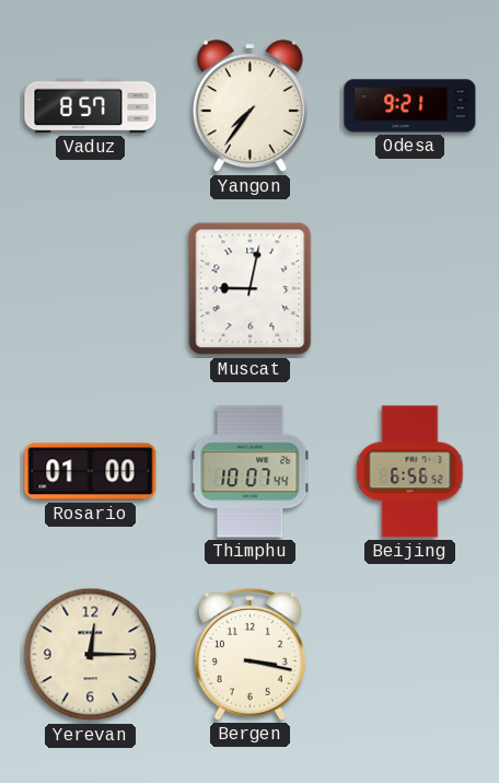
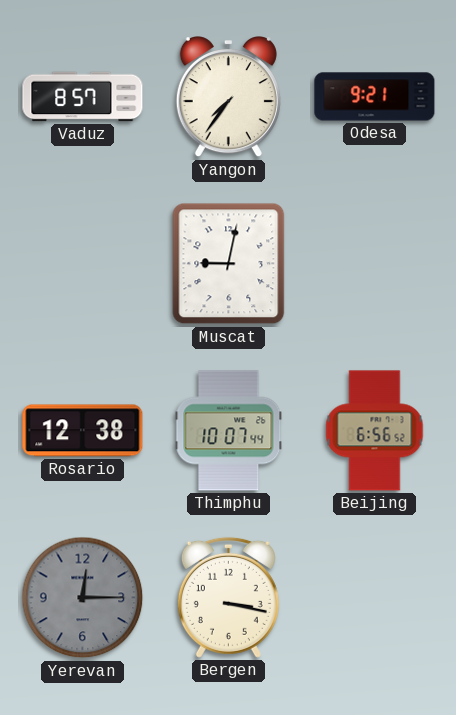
Rosario: 01:00 -> 12:38 (83, 431)
Yerevan dial: cream -> grey (83, 598)
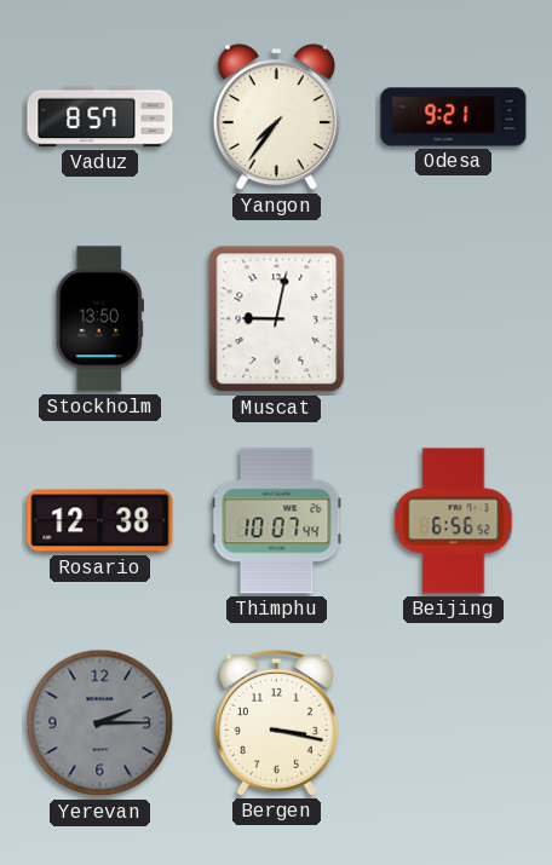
Stockholm: none -> 13:50 (99, 319)
Yerevan: 12:15 -> 2:15 (100, 723)
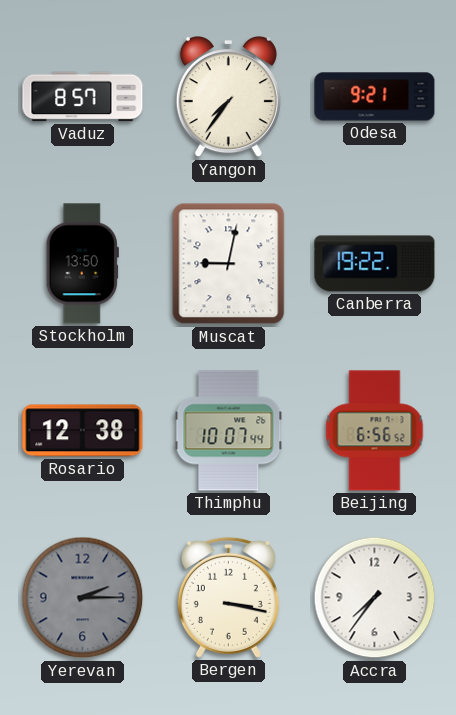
Canberra: none -> 19:22 (375, 264)
Accra: none -> 7:36 (375, 598)
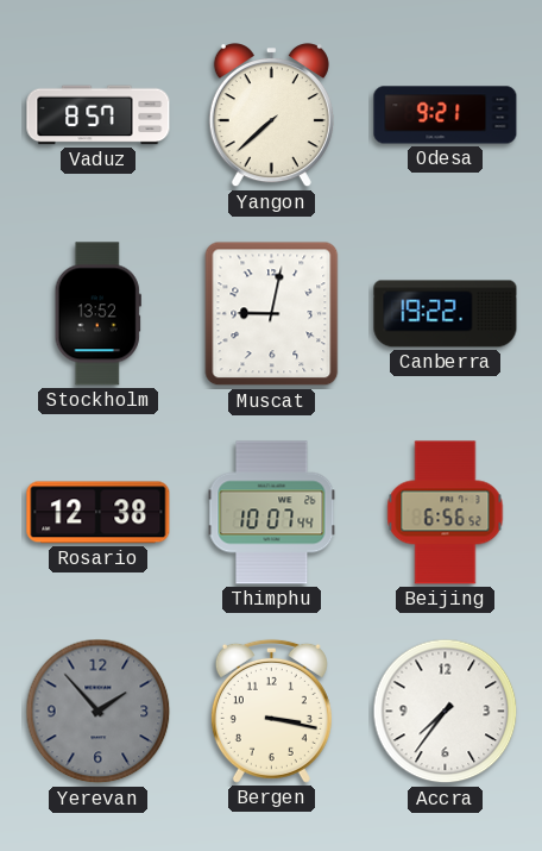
Yangon: 7:36 -> 7:38 (271, 115)
Stockholm: 13:50 -> 13:52 (97, 314)
Yerevan: 2:15 -> 1:53 (99, 712)
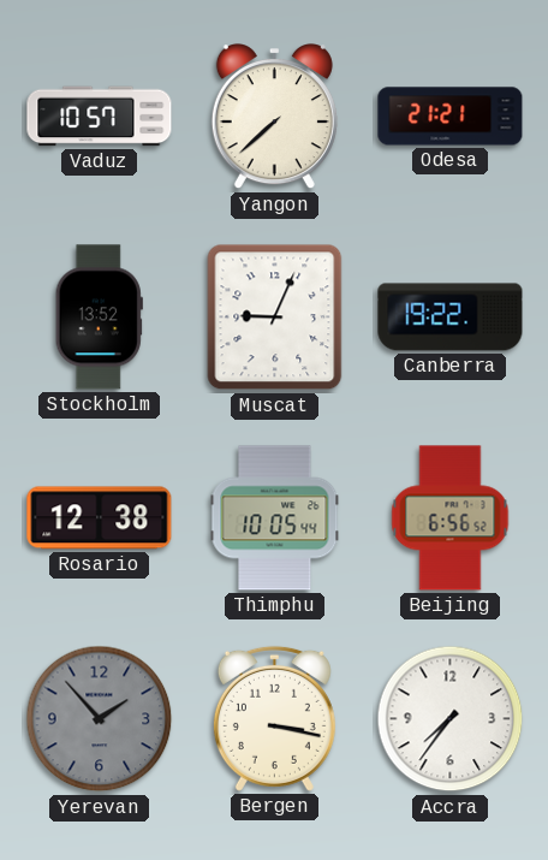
Vaduz: 8:57 -> 10:57 (100, 117)
Odesa: 9:21 -> 21:21 (451, 117)
Muscat: 9:02 -> 9:04 (275, 318)
Thimphu: 10:07 -> 10:05 (275, 518)
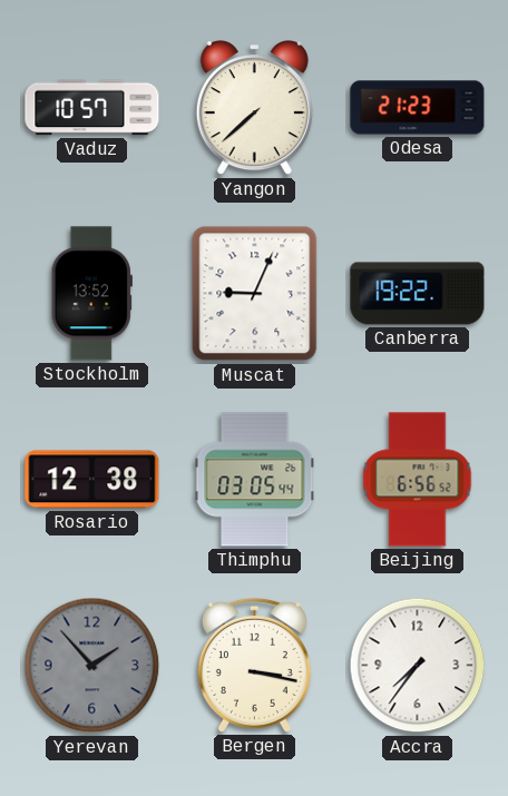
Odesa: 21:21 -> 21:23 (418, 108)
Thimphu: 10:05 -> 03:05 (255, 480)
